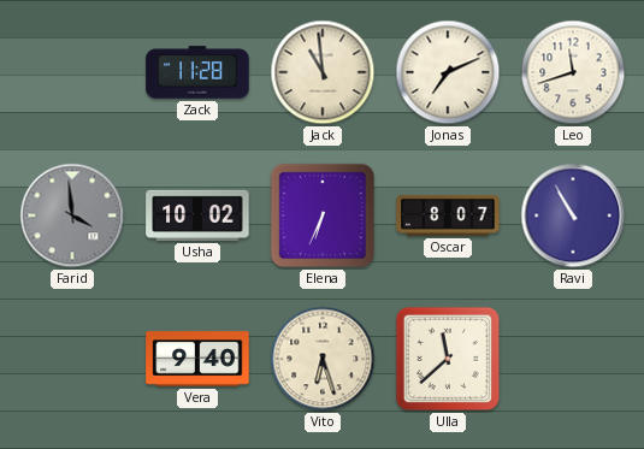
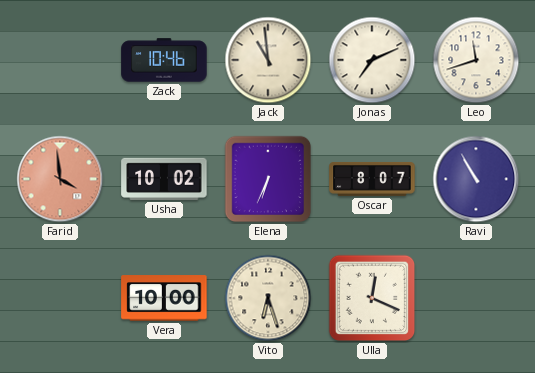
Zack: 11:28 -> 10:46 (164, 60)
Farid dial: grey -> salmon (60, 179)
Vera: 9:40 -> 10:00 (164, 298)
Ulla: 11:38 -> 12:19 (372, 298)
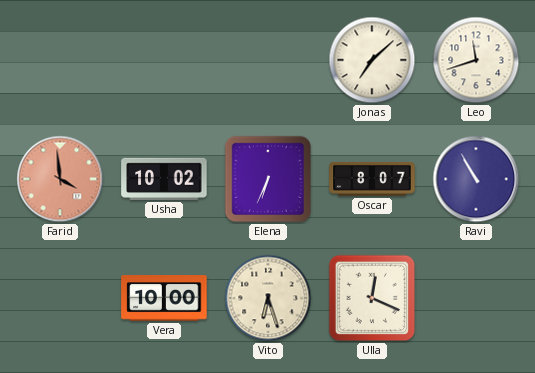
Zack: 10:46 -> none (164, 60)
Jack: 10:59 -> none (268, 60)
Jonas: 7:11 -> 7:08 (372, 60)
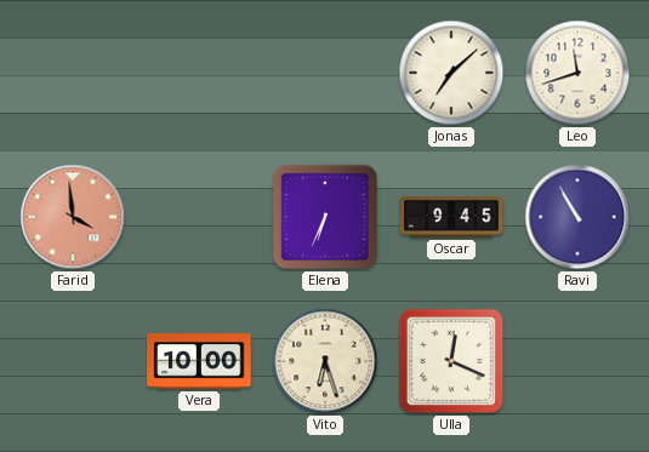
Usha: 10:02 -> none (164, 179)
Oscar: 8:07 -> 9:45 (451, 217)
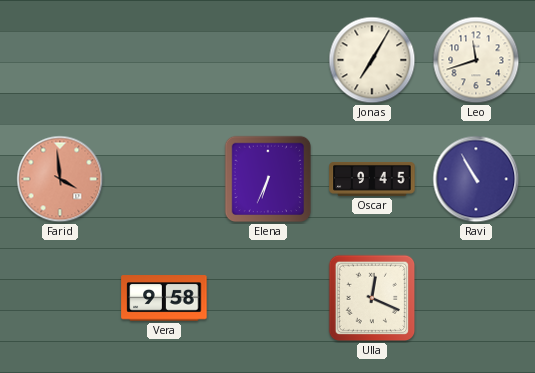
Jonas: 7:08 -> 7:05 (372, 60)
Vera: 10:00 -> 9:58 (164, 298)
Vito: 6:27 -> none (325, 361)
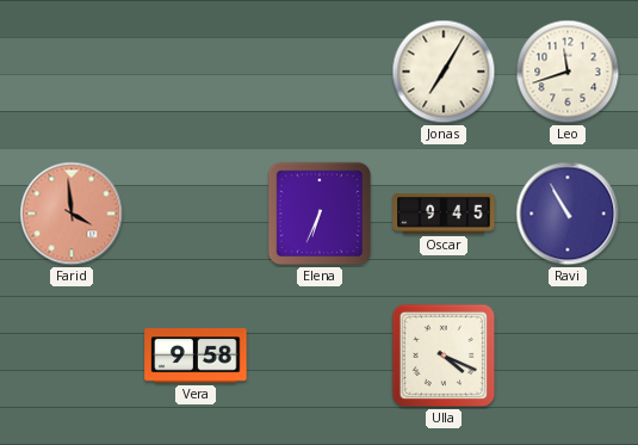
Ulla: 12:19 -> 4:19 (444, 356)
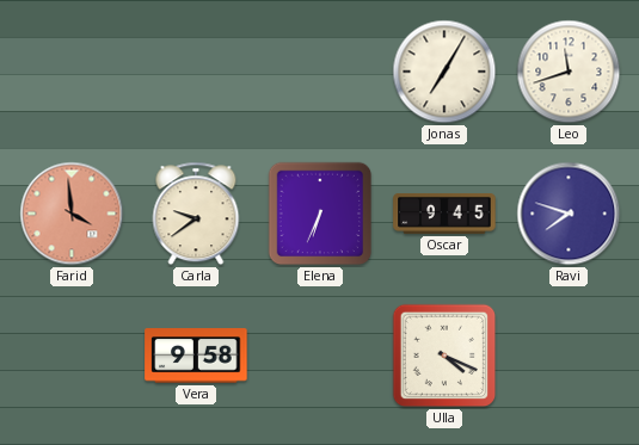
Carla: none -> 9:39 (196, 214)
Ravi: 10:55 -> 7:48 (569, 214)
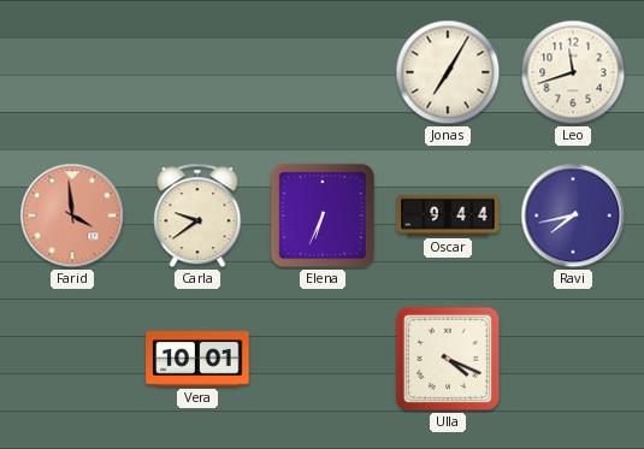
Oscar: 9:45 -> 9:44 (448, 215)
Ravi: 7:48 -> 7:43 (573, 215)
Vera: 9:58 -> 10:01 (197, 359)
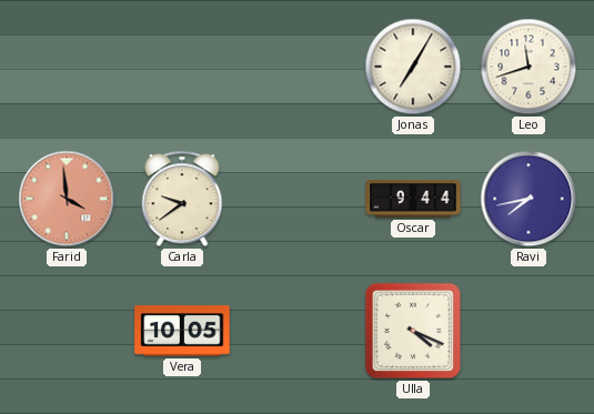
Elena: 6:34 -> none (323, 215)
Vera: 10:01 -> 10:05 (182, 331)
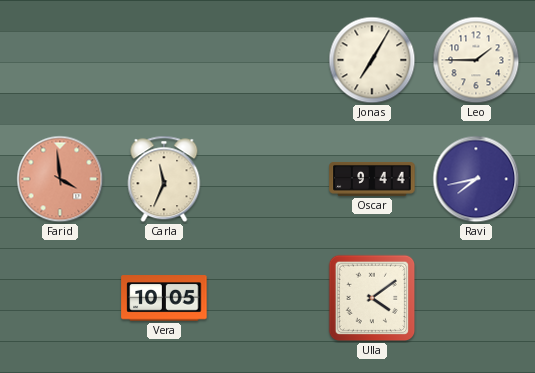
Leo: 11:42 -> 1:45 (476, 60)
Carla: 9:39 -> 11:34 (164, 179)
Ulla: 4:19 -> 4:09 (372, 298)
